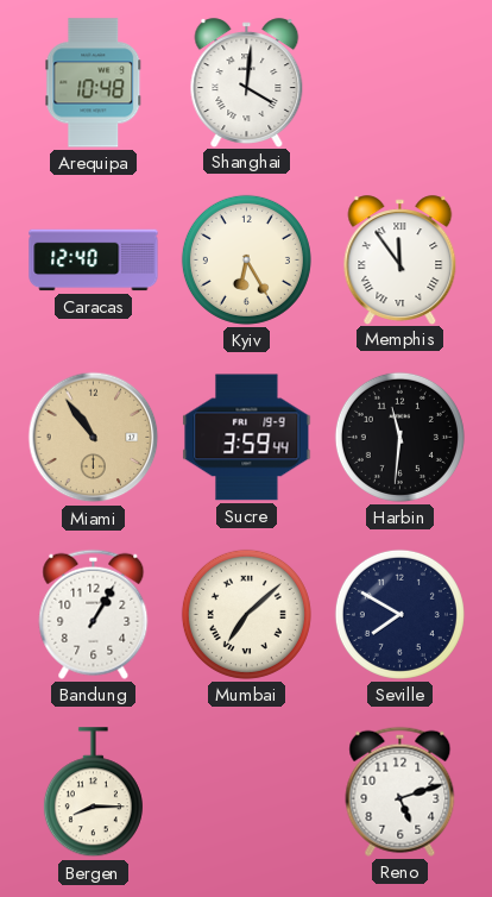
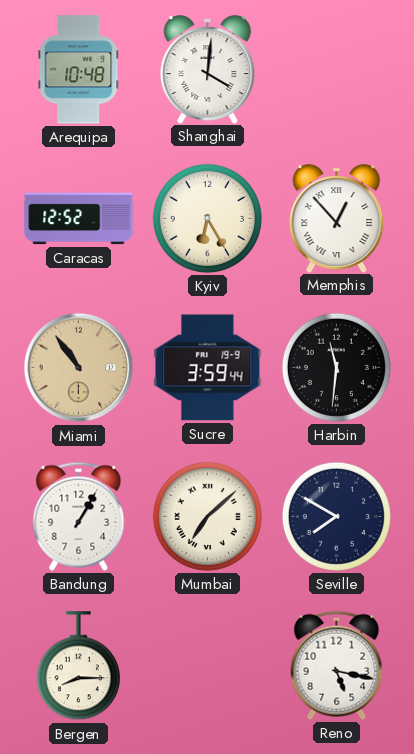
Caracas: 12:40 -> 12:52 (79, 219)
Memphis: 11:54 -> 12:53 (337, 218)
Reno: 5:12 -> 5:17 (337, 665)
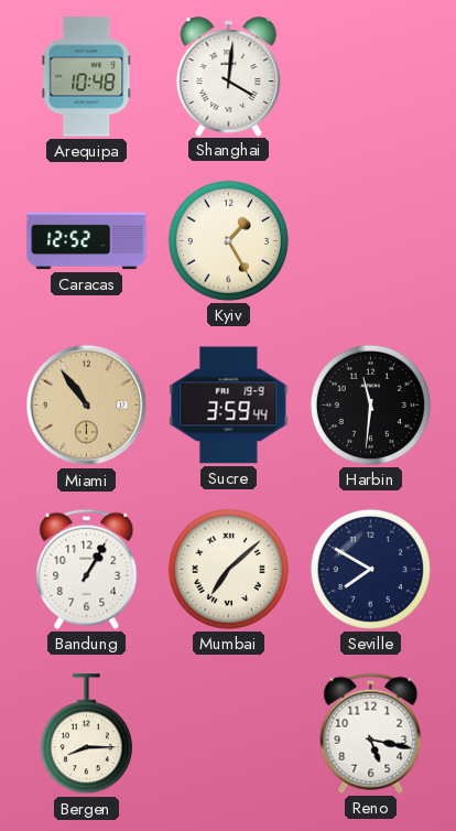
Kyiv: 6:25 -> 1:25 (228, 240)
Memphis: 12:53 -> none (337, 218)
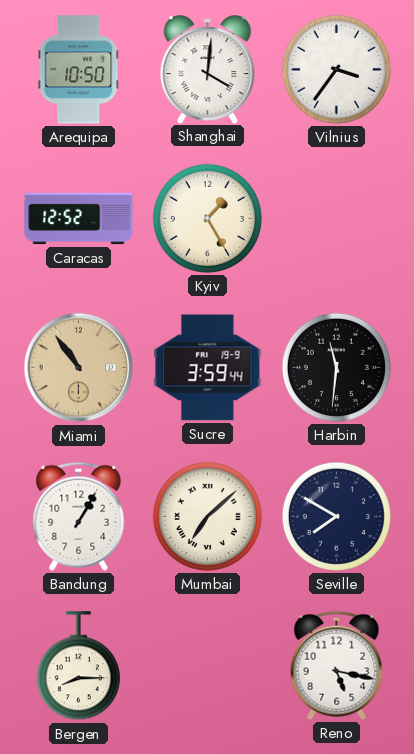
Arequipa: 10:48 -> 10:50 (79, 70)
Vilnius: none -> 3:36 (336, 69)
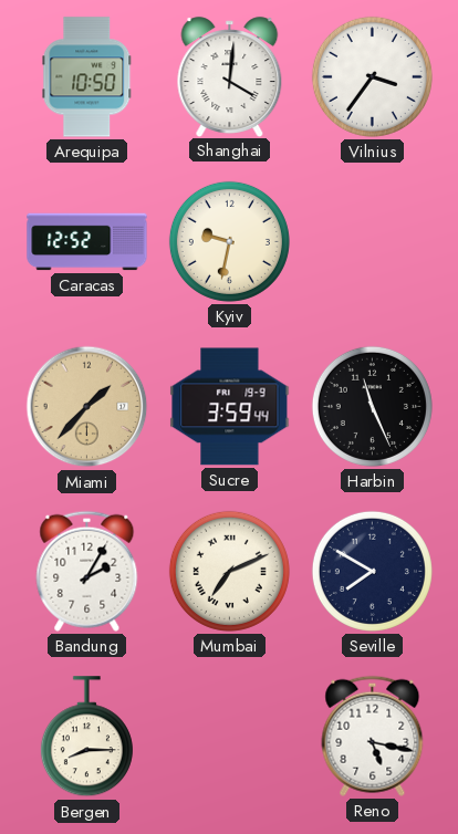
Kyiv: 1:25 -> 9:32 (229, 241)
Miami: 10:54 -> 1:37 (87, 407)
Harbin: 11:31 -> 11:26 (372, 406)
Bandung: 1:05 -> 2:05 (87, 571)
Mumbai: 7:08 -> 7:11 (229, 571)
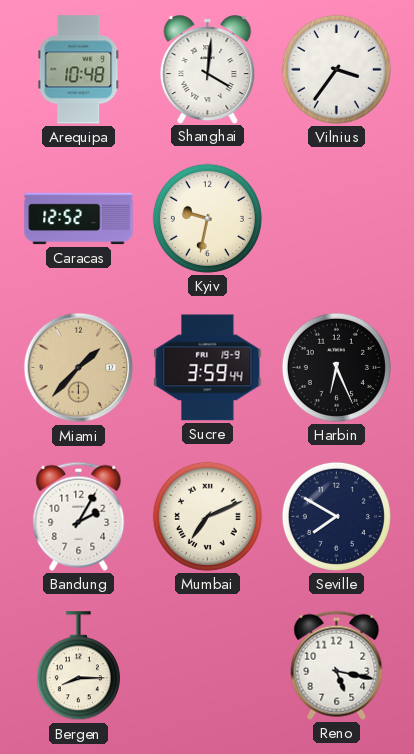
Arequipa: 10:50 -> 10:48 (79, 70)
Harbin: 11:26 -> 6:26 (336, 367)
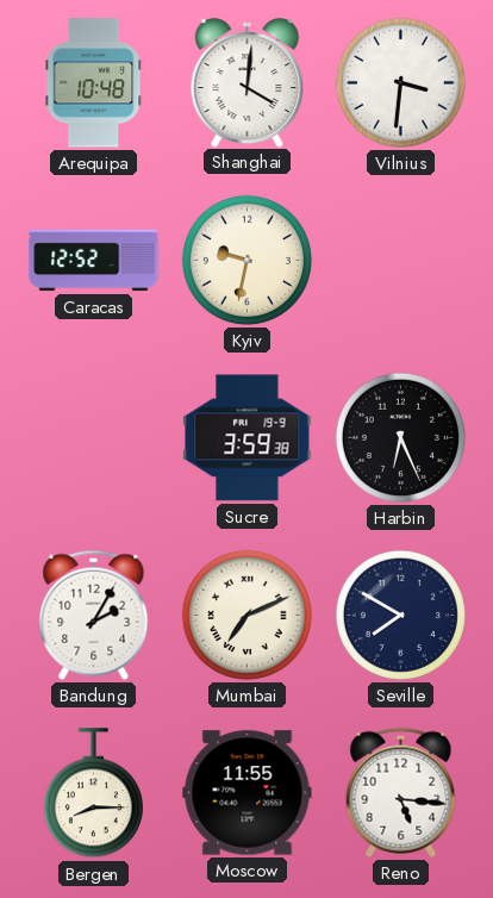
Vilnius: 3:36 -> 3:31 (400, 82)
Miami: 1:37 -> none (79, 368)
Sucre: 3:59:44 -> 3:59:38 (248, 438)
Moscow: none -> 11:55 (248, 793)
Reno: 5:17 -> 5:16 (401, 792)
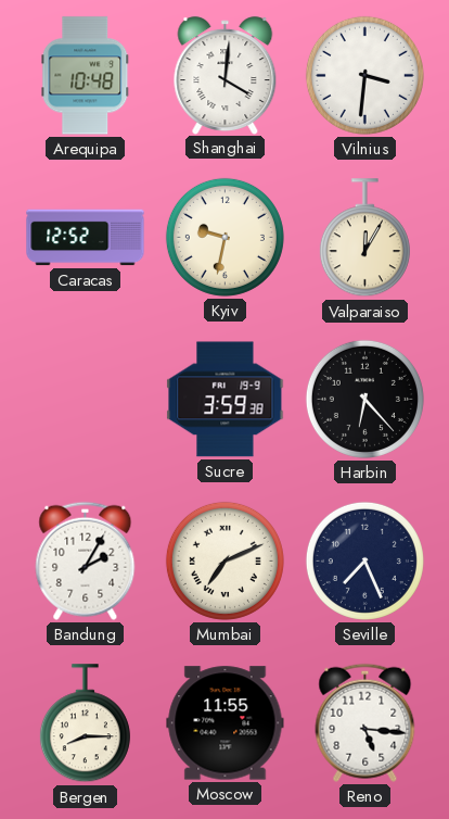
Valparaiso: none -> 12:05 (364, 238)
Harbin: 6:26 -> 6:23 (364, 399)
Seville: 7:50 -> 7:26 (364, 560)
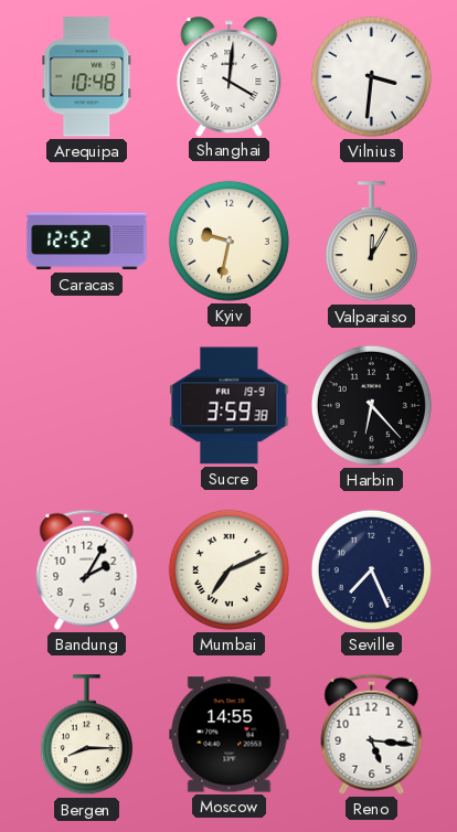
Moscow: 11:55 -> 14:55 (230, 735)
